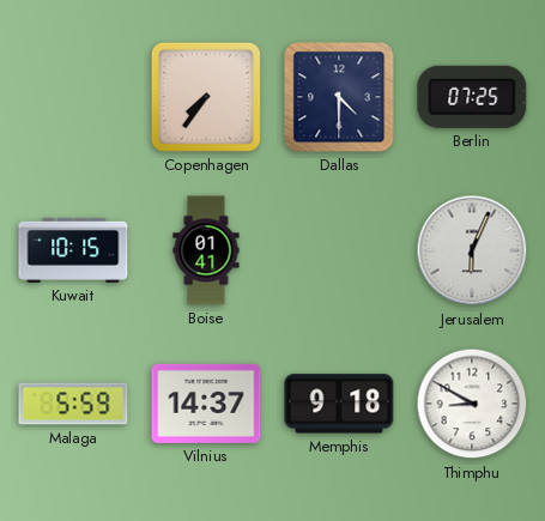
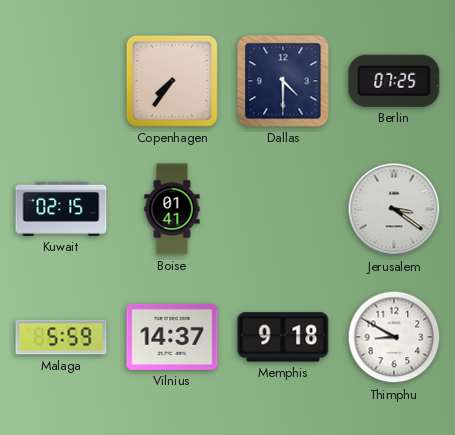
Kuwait: 10:15 -> 02:15 (61, 209)
Jerusalem: 6:04 -> 3:21 (394, 209)
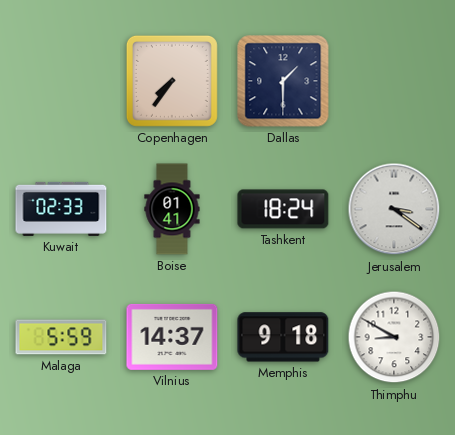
Dallas: 4:30 -> 1:30 (283, 81)
Berlin: 07:25 -> none (394, 81)
Kuwait: 02:15 -> 02:33 (61, 209)
Tashkent: none -> 18:24 (283, 209)
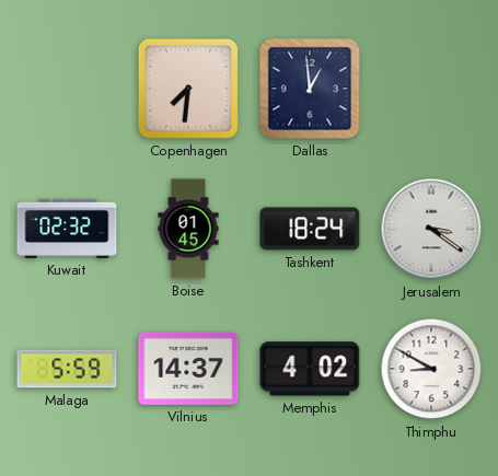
Copenhagen: 7:36 -> 7:31 (188, 89)
Dallas: 1:30 -> 12:59 (310, 89)
Kuwait: 02:33 -> 02:32 (67, 229)
Boise: 01:41 -> 01:45 (188, 229)
Memphis: 9:18 -> 4:02 (310, 369)
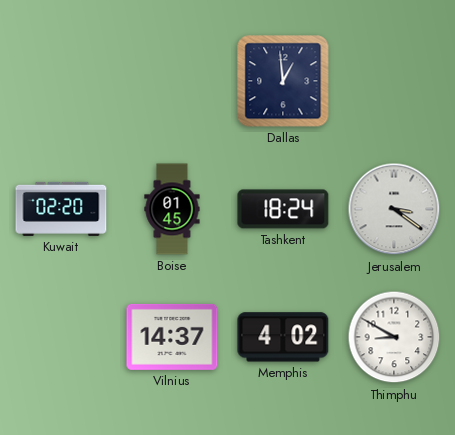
Copenhagen: 7:31 -> none (188, 89)
Kuwait: 02:32 -> 02:20 (61, 209)
Malaga: 5:59 -> none (67, 369)
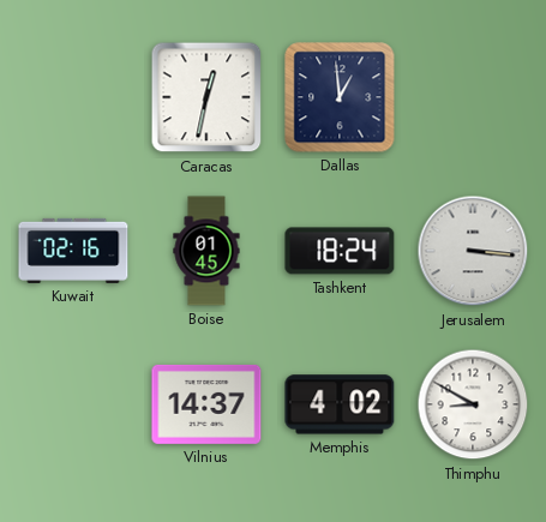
Caracas: none -> 12:32 (206, 97)
Kuwait: 02:20 -> 02:16 (73, 251)
Jerusalem: 3:21 -> 3:16 (473, 251)
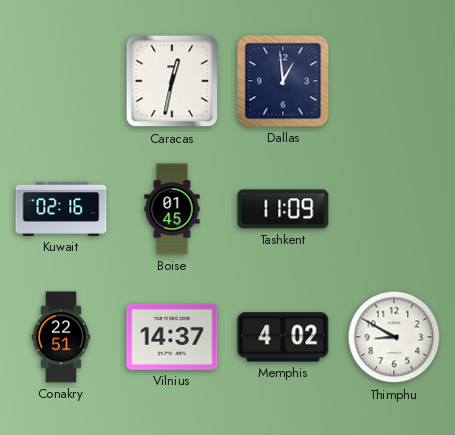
Tashkent: 18:24 -> 11:09 (283, 209)
Jerusalem: 3:16 -> none (473, 251)
Conakry: none -> 22:51 (61, 337)
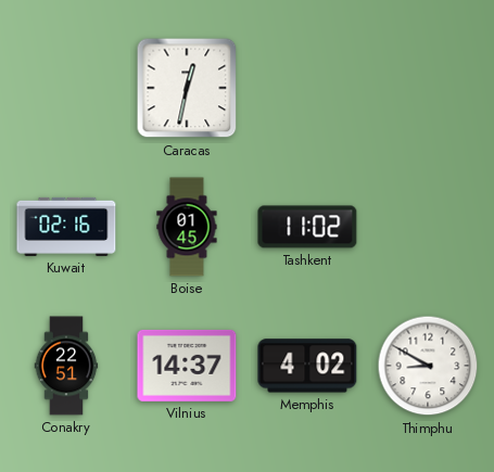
Dallas: 12:59 -> none (283, 81)
Tashkent: 11:09 -> 11:02 (307, 227)
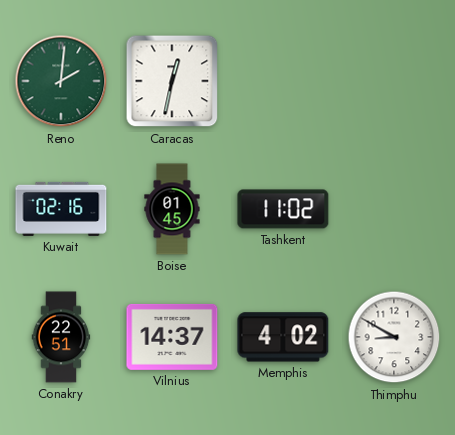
Reno: none -> 2:01 (61, 81)
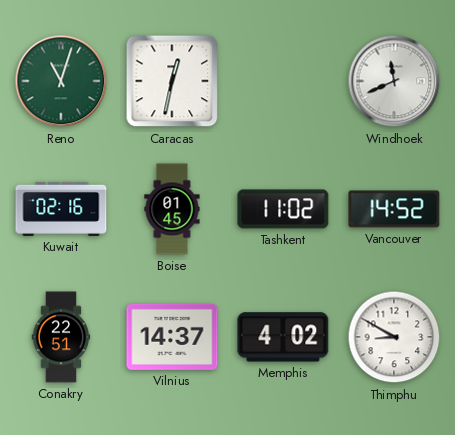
Reno: 2:01 -> 11:03 (61, 81)
Windhoek: none -> 11:41 (394, 81)
Vancouver: none -> 14:52 (394, 209)
